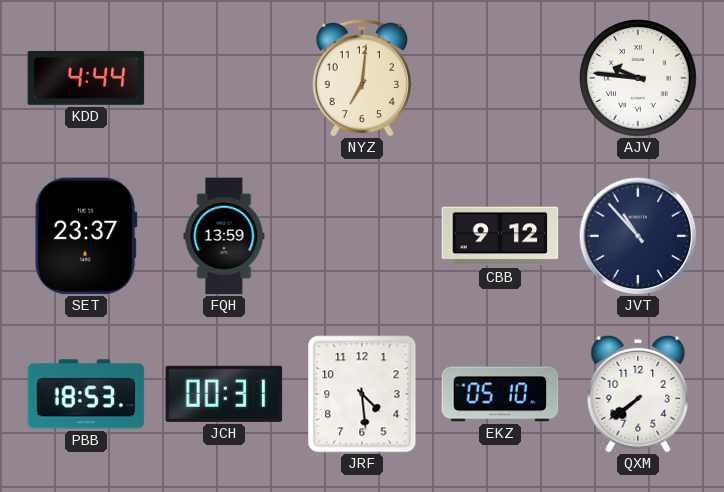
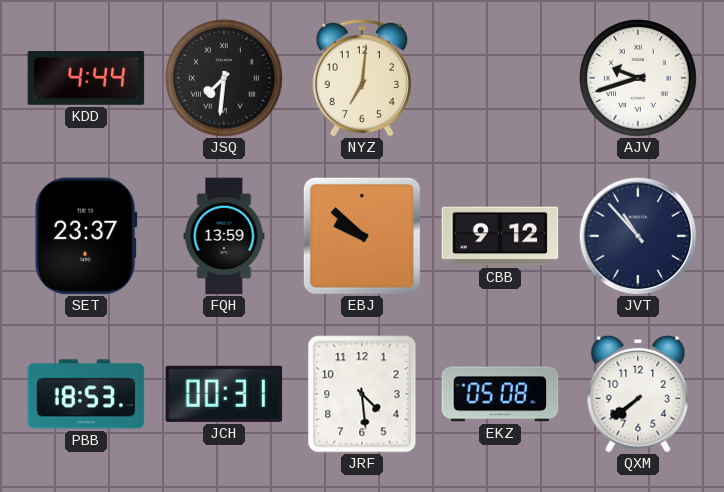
JSQ: none -> 7:31 (225, 79)
AJV: 9:46 -> 9:42 (639, 79)
EBJ: none -> 9:52 (362, 236)
EKZ: 05:10 -> 05:08 (500, 394)
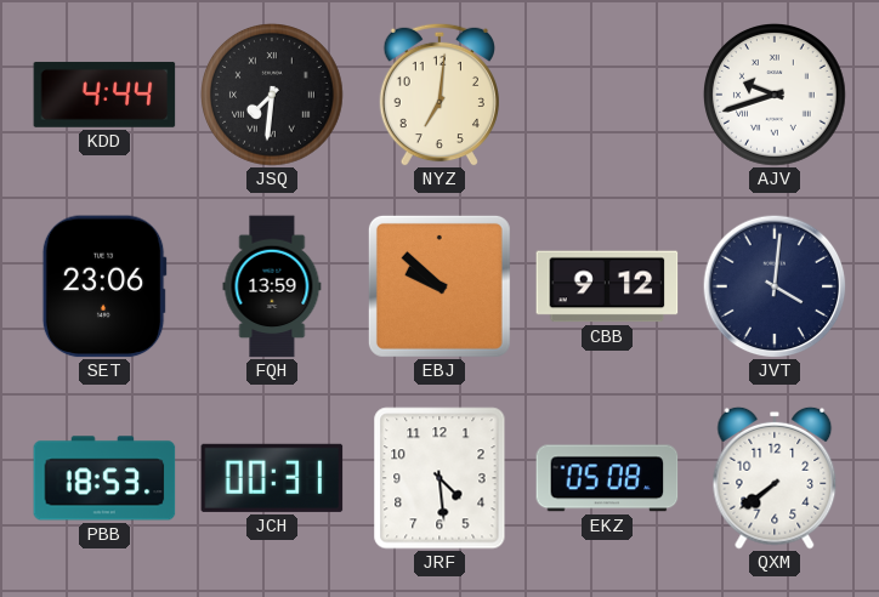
SET: 23:37 -> 23:06 (104, 286)
JVT: 10:53 -> 4:01 (775, 286)
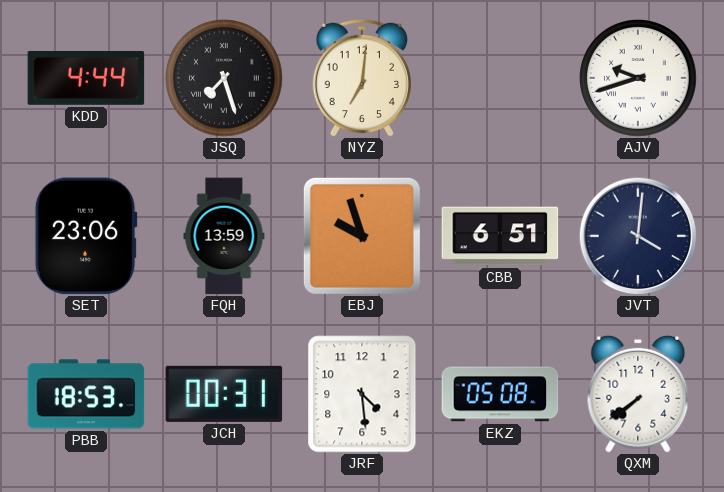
JSQ: 7:31 -> 7:27 (225, 79)
EBJ: 9:52 -> 9:57 (362, 236)
CBB: 9:12 -> 6:51 (500, 236)
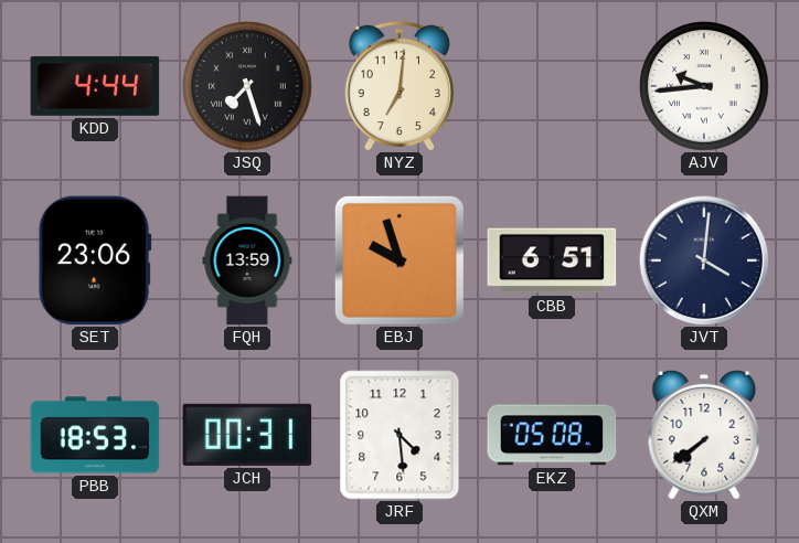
AJV: 9:42 -> 9:44 (705, 87)
